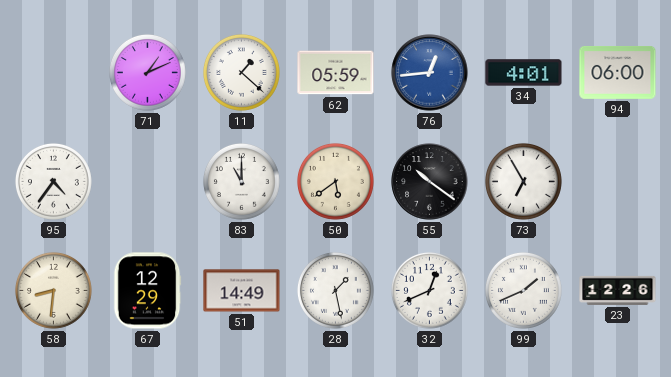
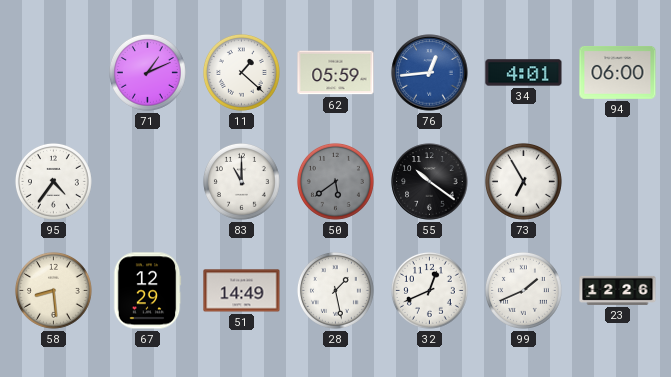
50 dial: cream -> grey (335, 181)
58: 8:31 -> 8:29 (53, 290)
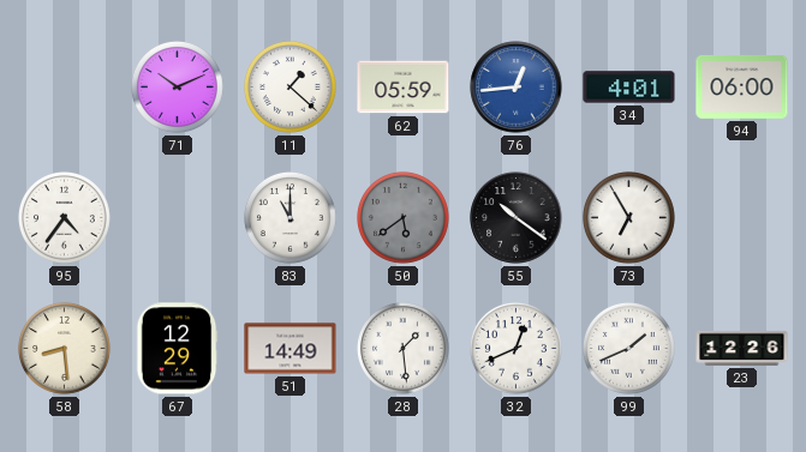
71: 1:11 -> 10:11 (177, 86)
28: 1:28 -> 1:29 (402, 348)
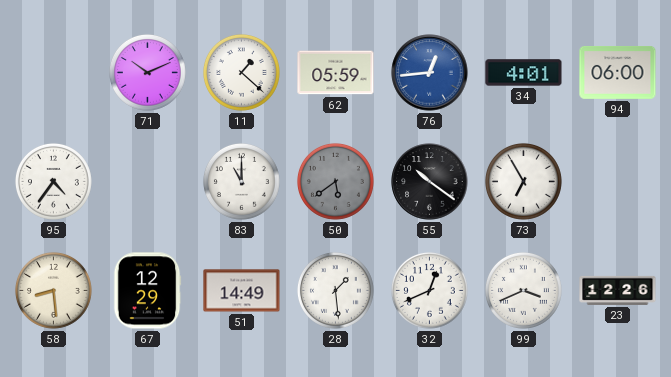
99: 1:41 -> 3:41 (523, 290)
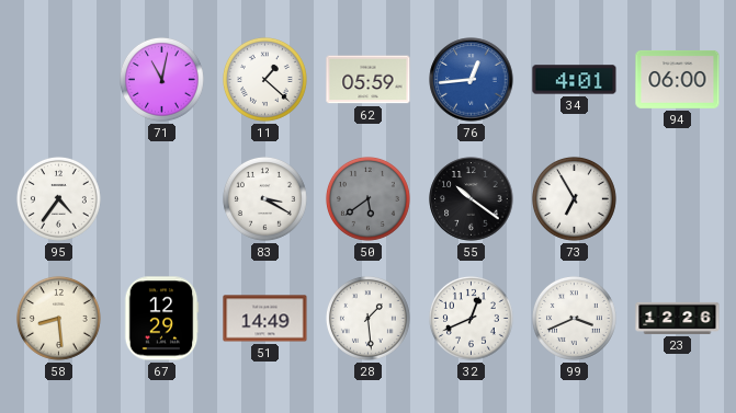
71: 10:11 -> 11:02 (161, 79)
83: 11:00 -> 3:20 (264, 198)
